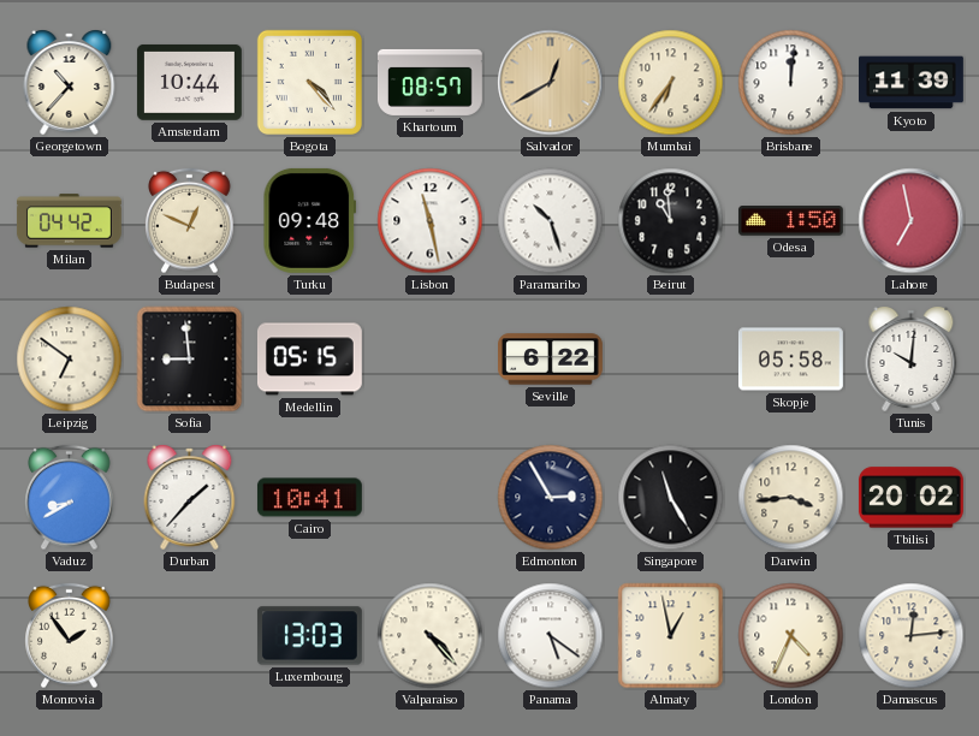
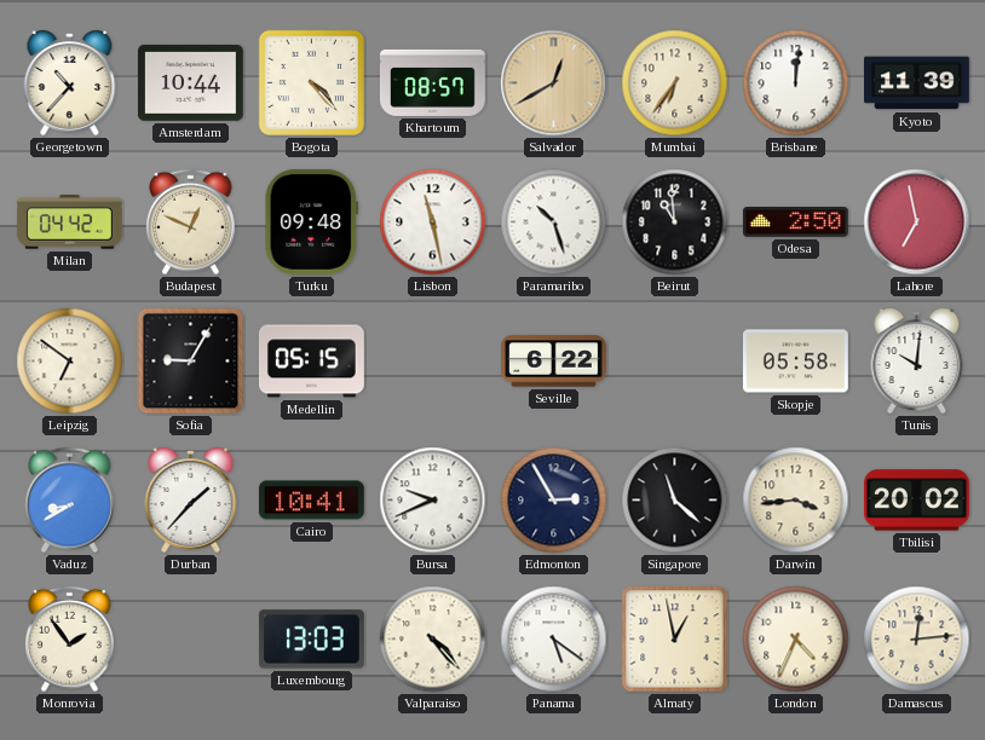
Odesa: 1:50 -> 2:50 (795, 222)
Sofia: 8:59 -> 9:05 (191, 362)
Bursa: none -> 9:41 (433, 501)
Singapore: 11:25 -> 11:22 (675, 501)
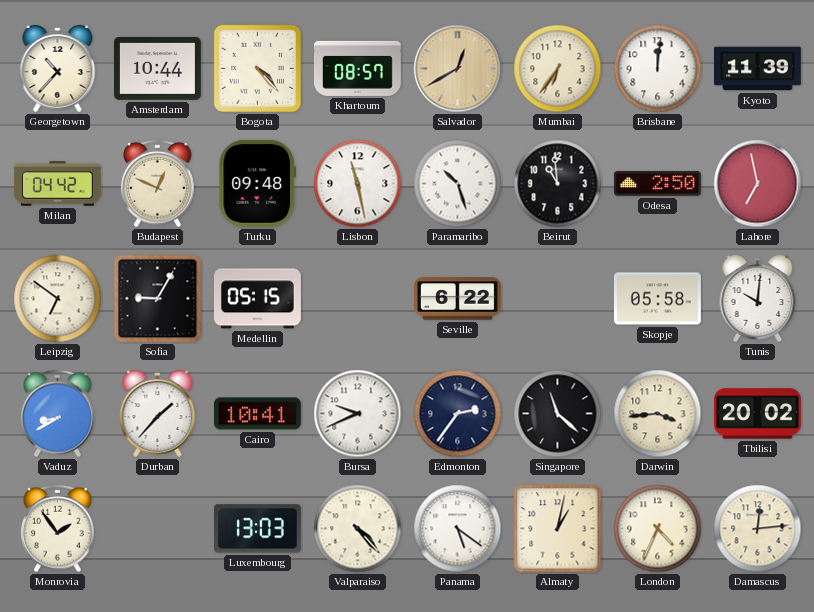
Edmonton: 2:55 -> 2:36 (458, 414)
Almaty: 12:58 -> 1:02 (558, 529)
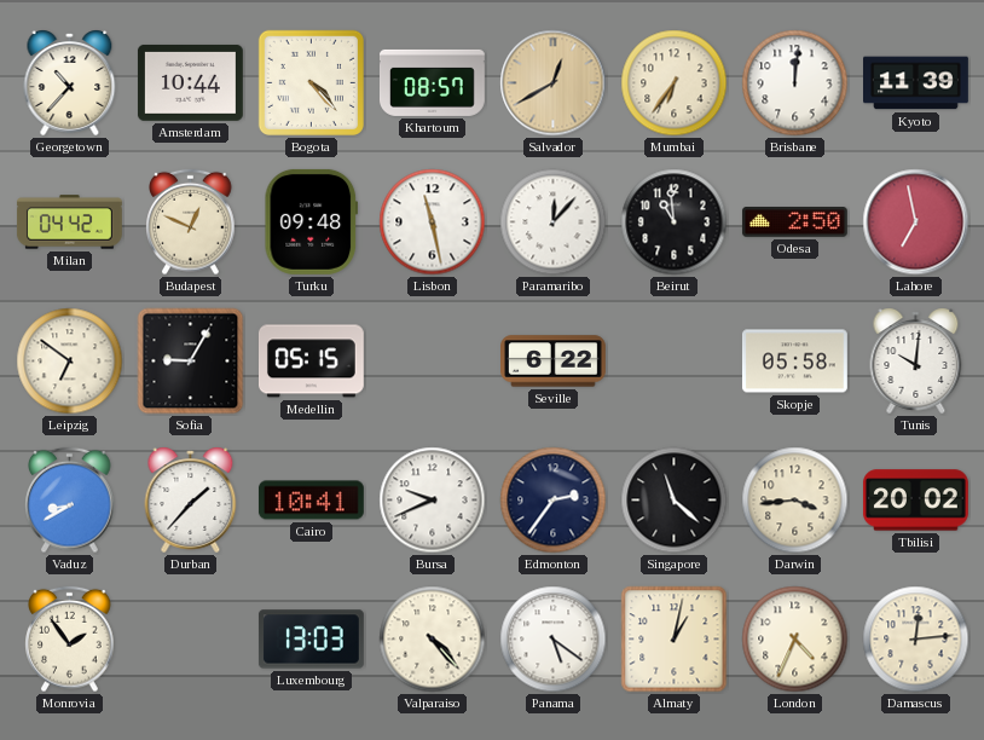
Paramaribo: 10:27 -> 12:07 (554, 222)
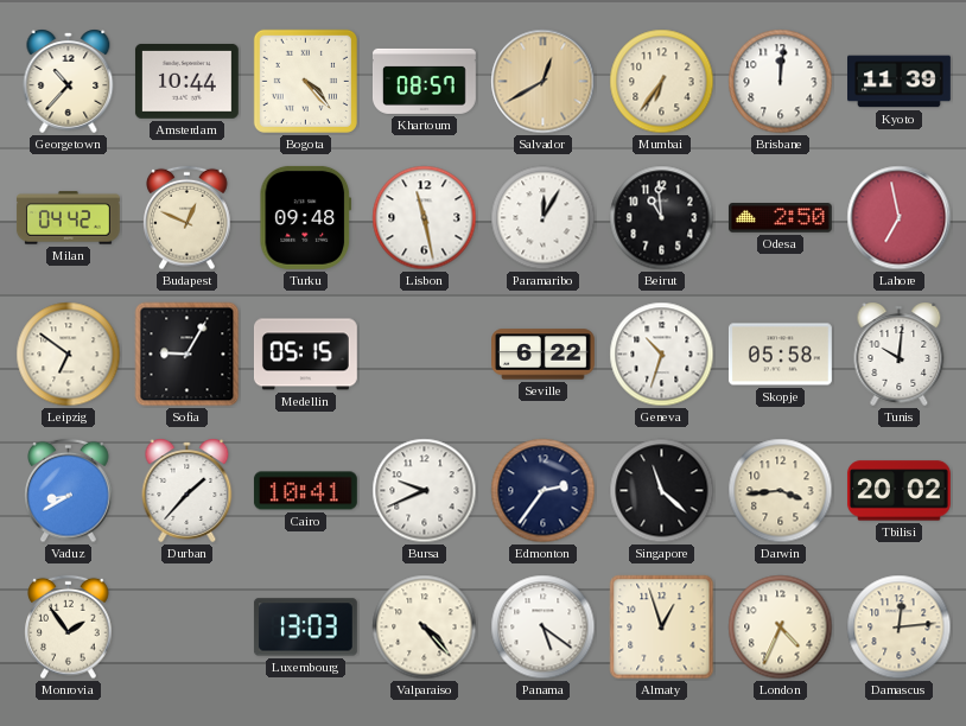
Paramaribo: 12:07 -> 12:05 (544, 218)
Geneva: none -> 10:33 (662, 355)
Almaty: 1:02 -> 12:57 (662, 628)
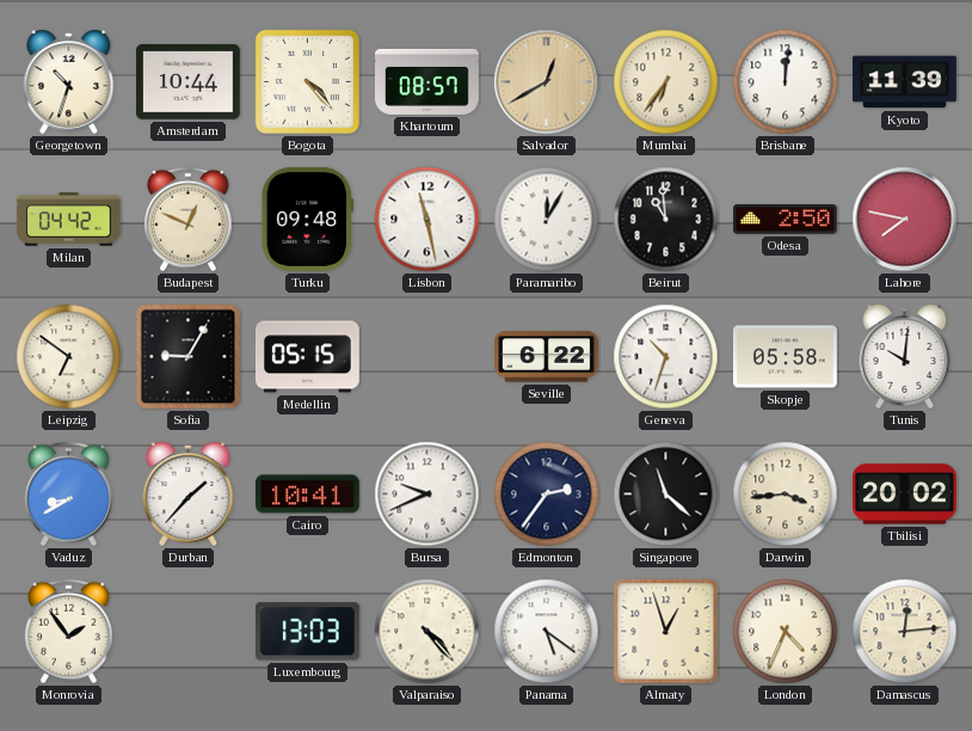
Georgetown: 10:37 -> 10:33 (69, 81)
Lahore: 6:58 -> 7:47 (905, 220)
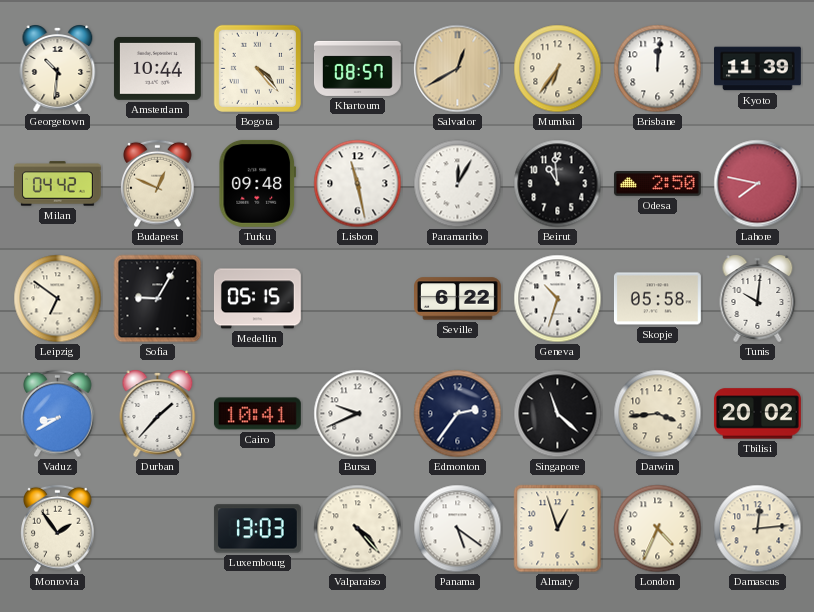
Georgetown: 10:33 -> 10:31 (58, 68)
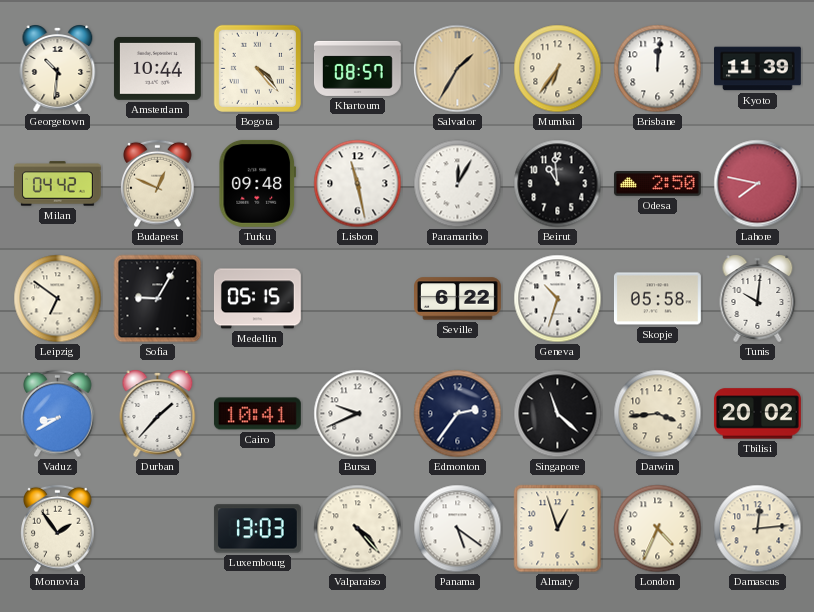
Salvador: 12:40 -> 1:35 (458, 69)
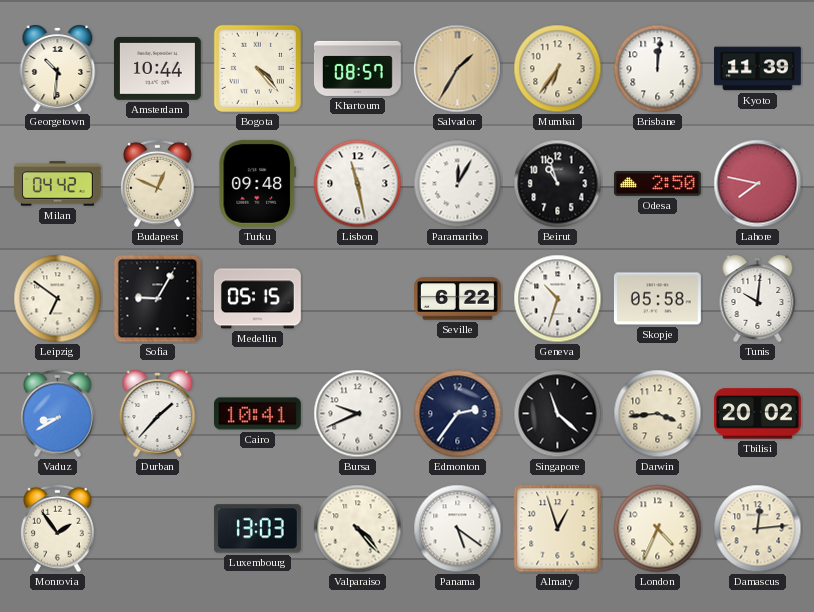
Beirut: 10:59 -> 10:57 (558, 184)
